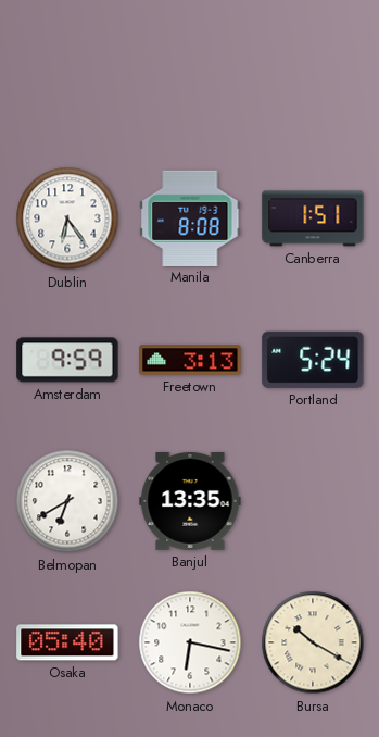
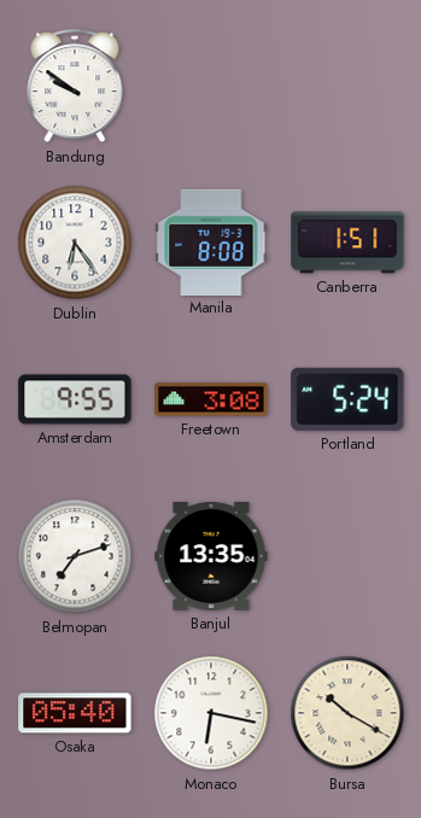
Bandung: none -> 9:51 (75, 87)
Amsterdam: 9:59 -> 9:55 (75, 399)
Freetown: 3:13 -> 3:08 (211, 399)
Belmopan: 6:40 -> 7:12 (75, 556)
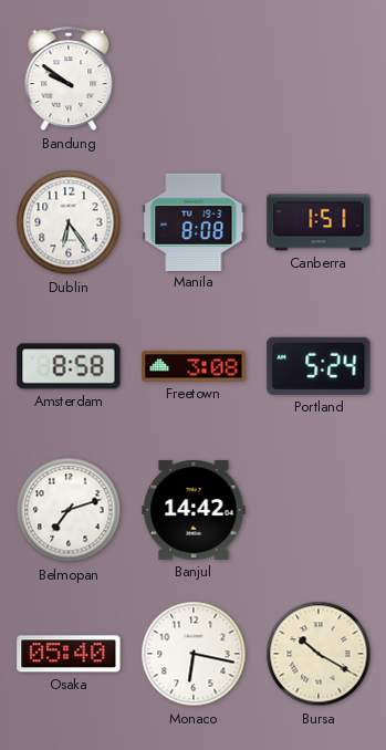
Amsterdam: 9:55 -> 8:58 (69, 366)
Banjul: 13:35 -> 14:42 (194, 510)
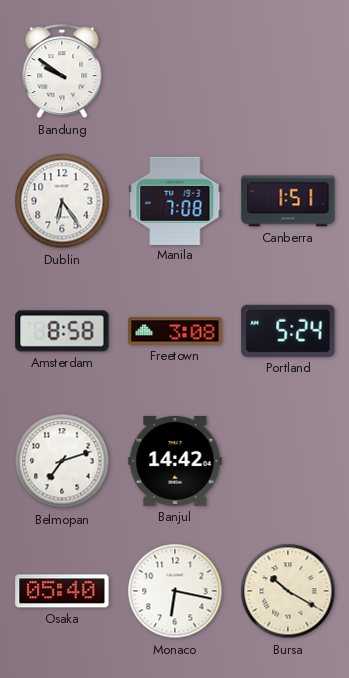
Manila: 8:08 -> 7:08 (175, 200)
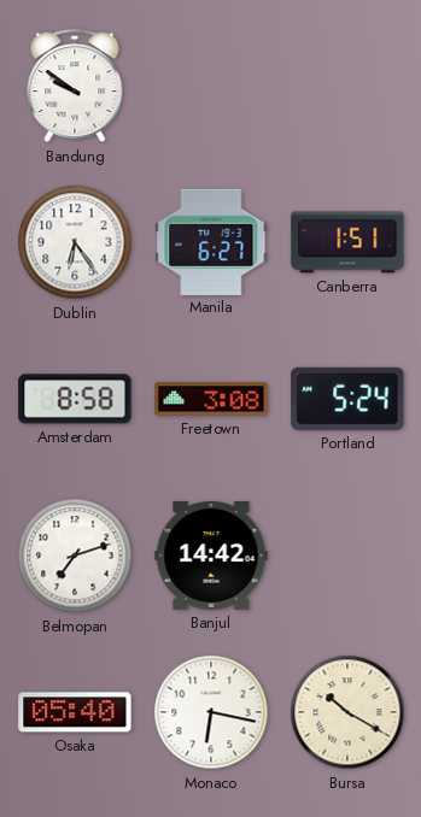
Manila: 7:08 -> 6:27 (211, 241)
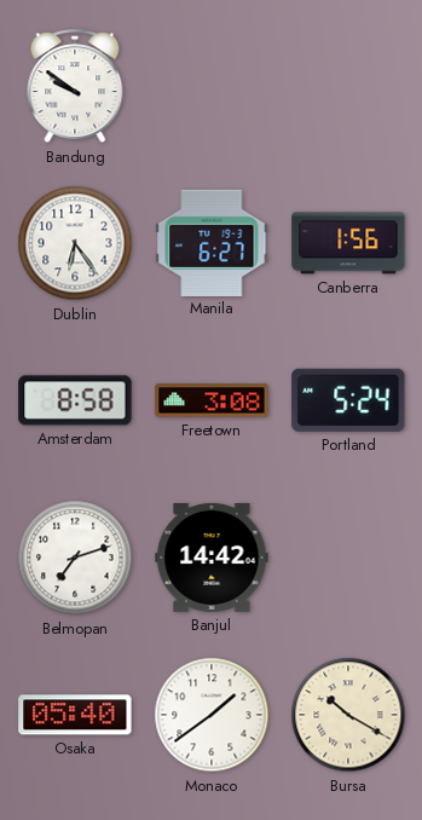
Canberra: 1:51 -> 1:56 (348, 243)
Monaco: 6:17 -> 1:39 (212, 715)
